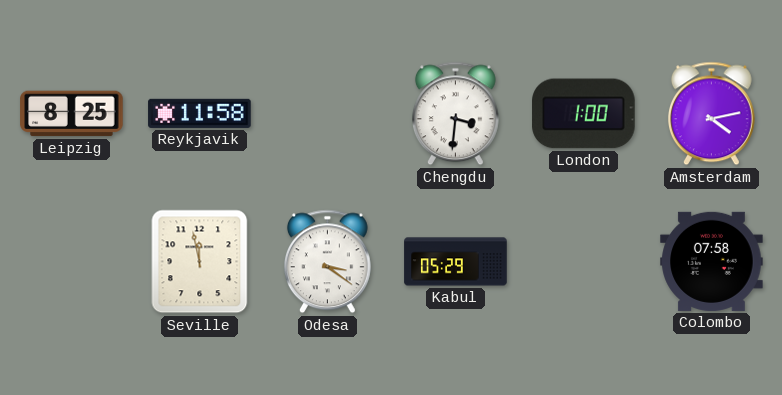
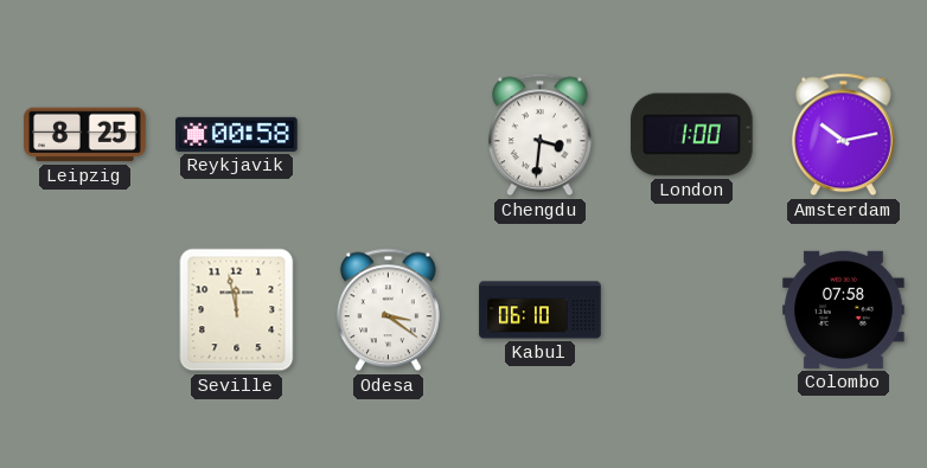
Reykjavik: 11:58 -> 00:58 (237, 134)
Amsterdam: 4:13 -> 10:13 (843, 135)
Kabul: 05:29 -> 06:10 (541, 310)
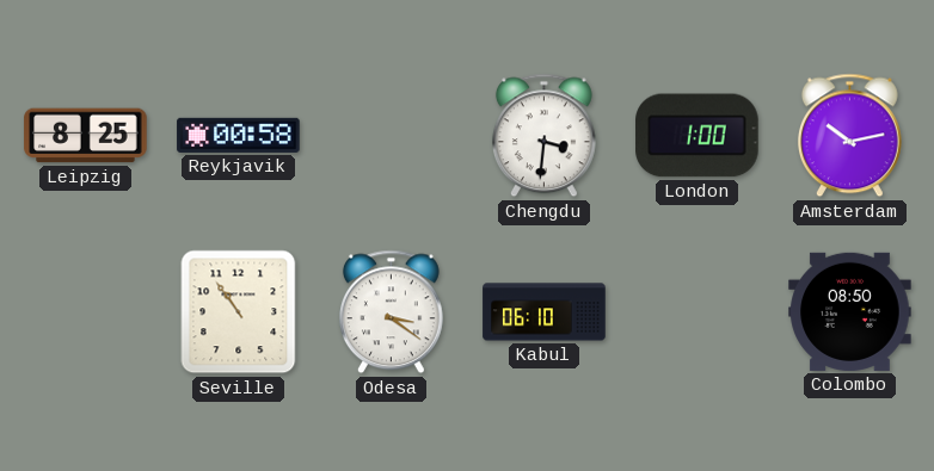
Seville: 11:58 -> 10:54 (239, 312)
Colombo: 07:58 -> 08:50 (850, 311)
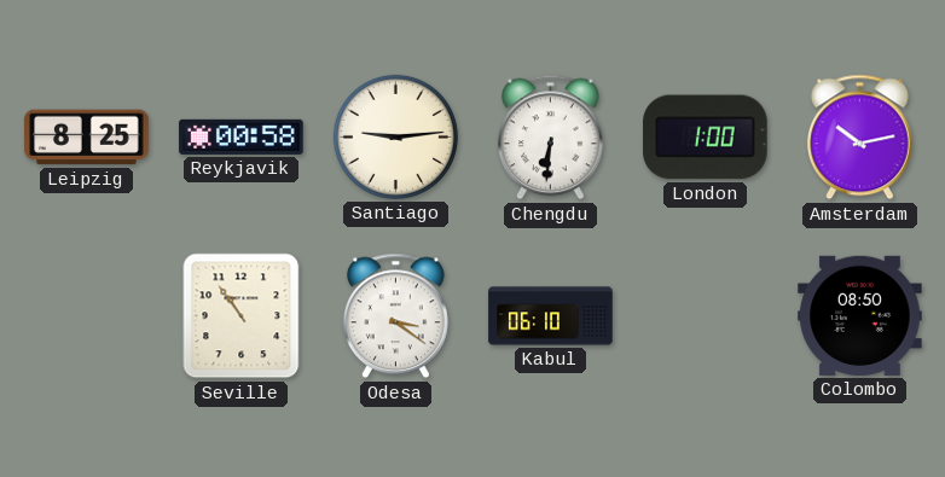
Santiago: none -> 9:14 (395, 136)
Chengdu: 3:31 -> 6:31 (550, 138)
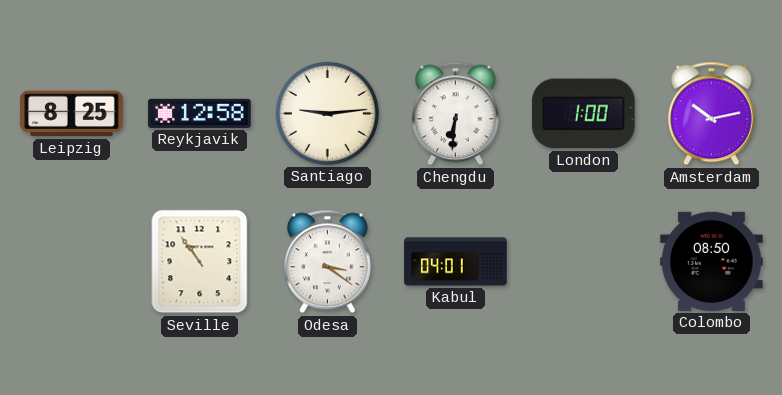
Reykjavik: 00:58 -> 12:58 (200, 113)
Kabul: 06:10 -> 04:01 (456, 262)
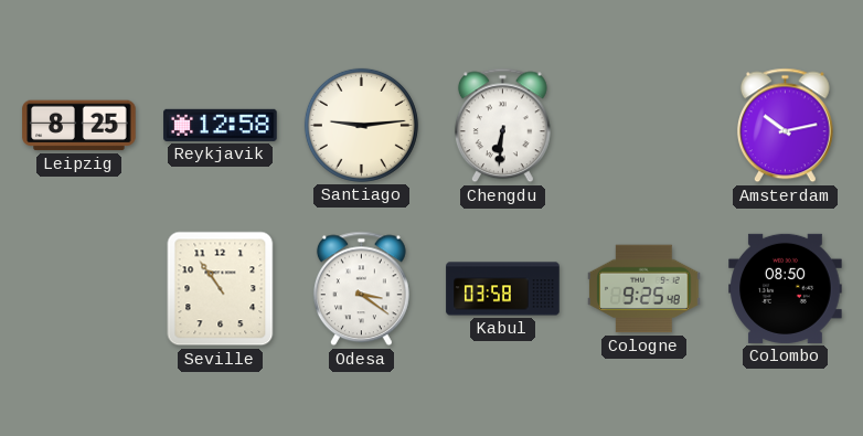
London: 1:00 -> none (584, 114)
Kabul: 04:01 -> 03:58 (503, 289)
Cologne: none -> 9:25 (644, 289)
